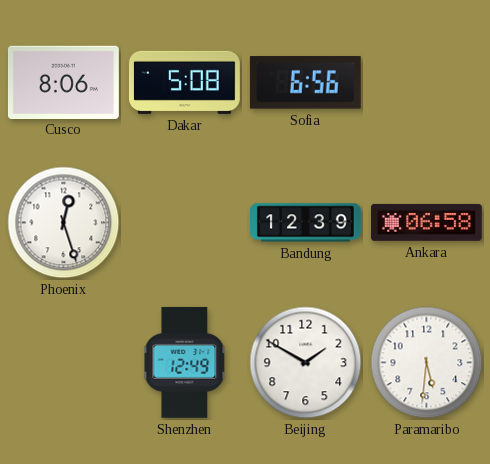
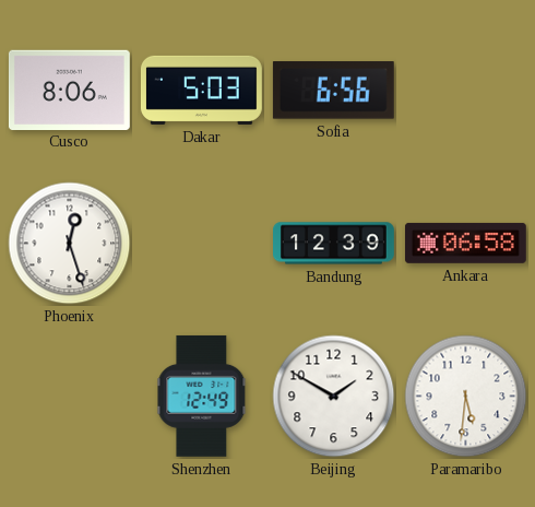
Dakar: 5:08 -> 5:03 (201, 90)
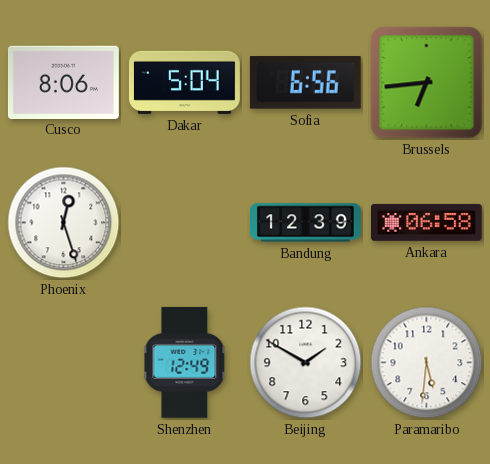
Dakar: 5:03 -> 5:04 (184, 82)
Brussels: none -> 6:44 (427, 83)
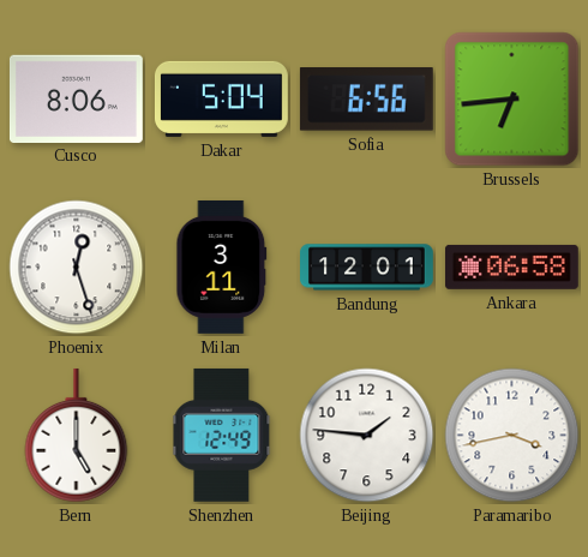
Milan: none -> 3:11 (222, 266)
Bandung: 12:39 -> 12:01 (367, 268)
Bern: none -> 5:00 (77, 436)
Beijing: 1:50 -> 1:46 (367, 436)
Paramaribo: 5:31 -> 3:43 (512, 436)
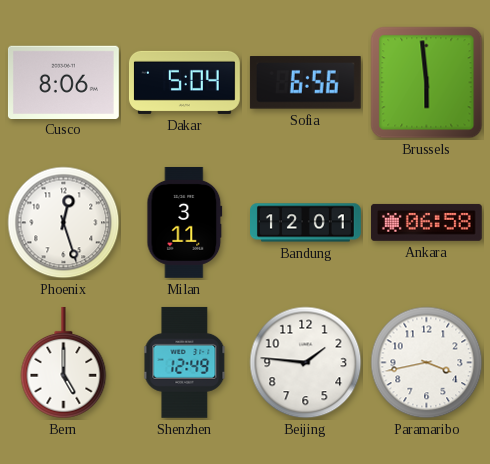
Brussels: 6:44 -> 5:59 (427, 83)
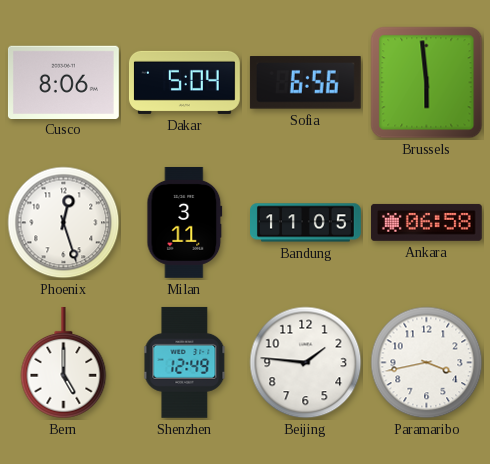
Bandung: 12:01 -> 11:05 (306, 223)
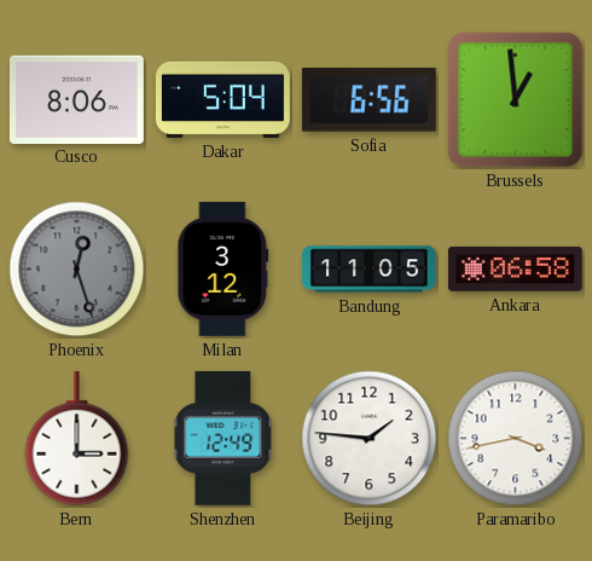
Brussels: 5:59 -> 12:59 (516, 100)
Phoenix dial: white -> grey (77, 270)
Milan: 3:11 -> 3:12 (224, 268)
Bern: 5:00 -> 3:00 (77, 439)
